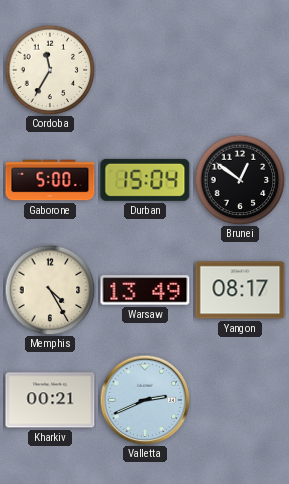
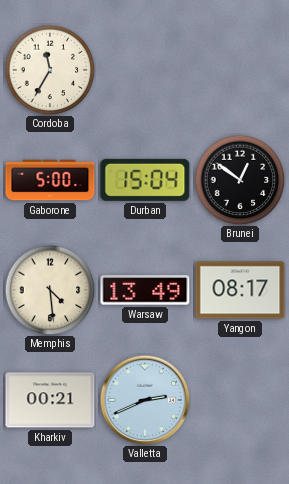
Memphis: 4:25 -> 4:29 (50, 290)
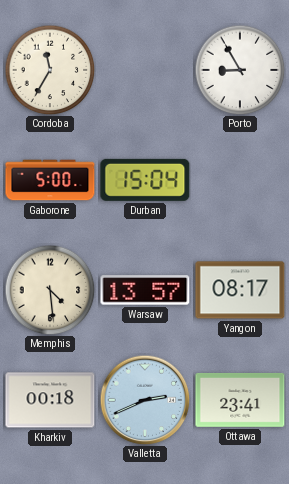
Porto: none -> 8:55 (240, 70)
Brunei: 12:51 -> none (240, 180)
Warsaw: 13:49 -> 13:57 (145, 290)
Kharkiv: 00:21 -> 00:18 (50, 400)
Ottawa: none -> 23:41 (240, 400)
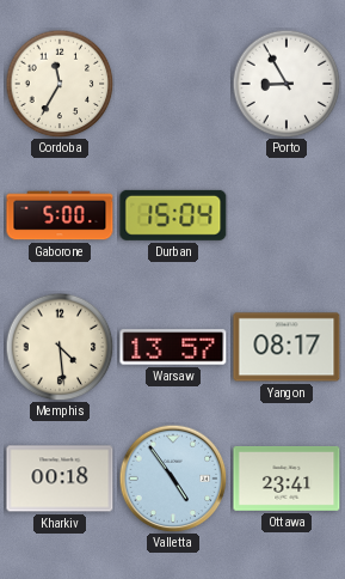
Valletta: 2:41 -> 4:54 (173, 479)
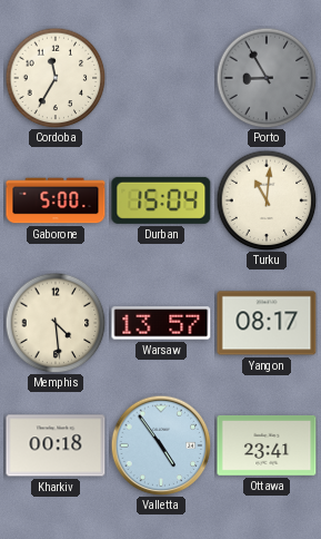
Porto dial: white -> grey (267, 78)
Turku: none -> 11:01 (267, 200)
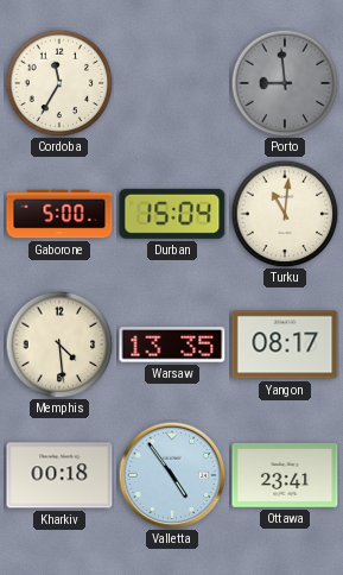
Porto: 8:55 -> 8:59 (285, 83)
Warsaw: 13:57 -> 13:35 (172, 345)
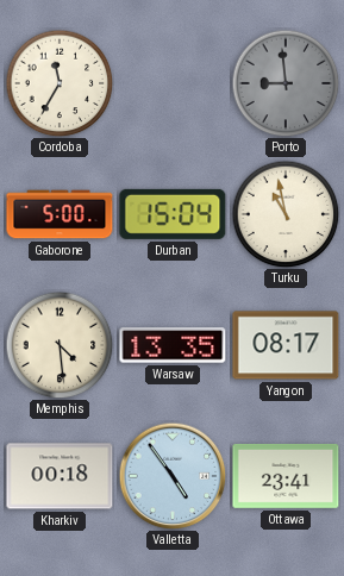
Turku: 11:01 -> 10:58 (286, 214)
